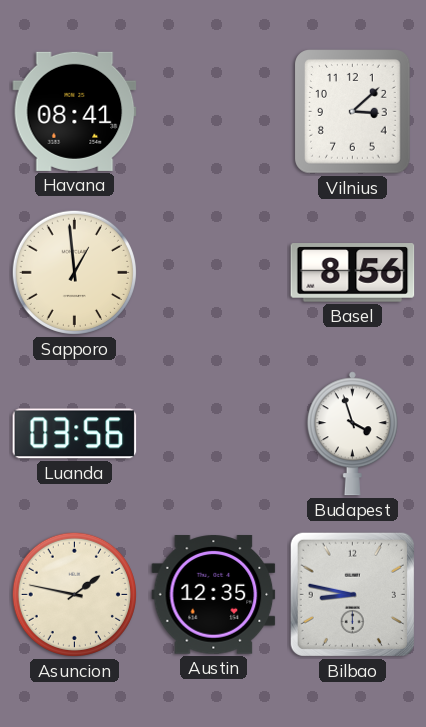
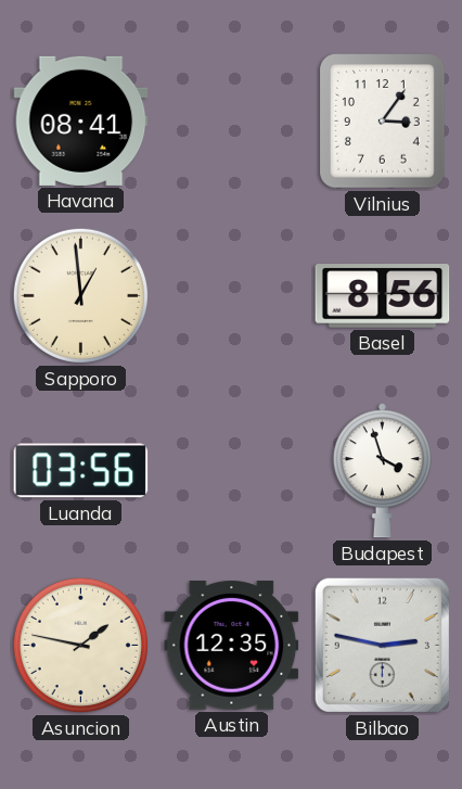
Vilnius: 3:08 -> 3:06 (383, 122)
Bilbao: 8:47 -> 2:47 (382, 645)
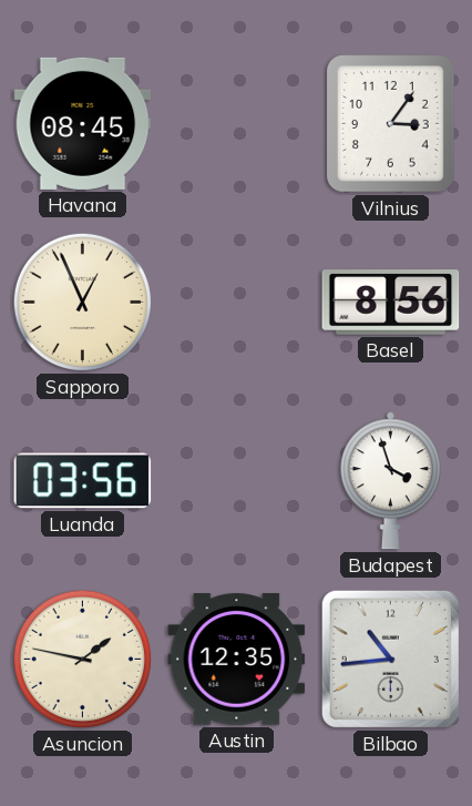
Havana: 08:41 -> 08:45 (83, 123)
Sapporo: 12:59 -> 12:56 (82, 302)
Bilbao: 2:47 -> 10:44 (390, 659)
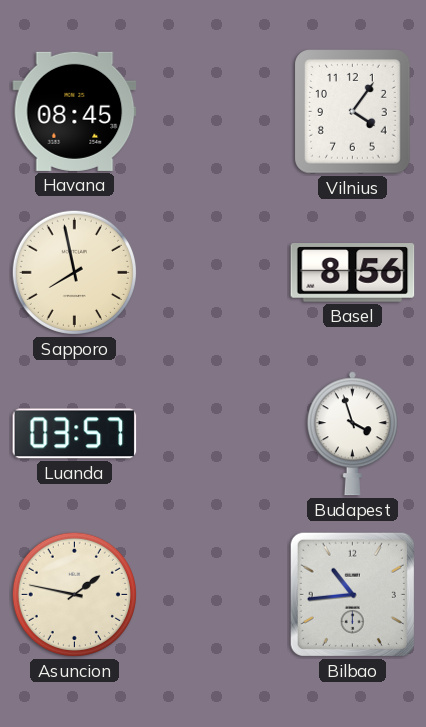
Vilnius: 3:06 -> 4:06 (353, 112)
Sapporo: 12:56 -> 7:58 (74, 272)
Luanda: 03:56 -> 03:57 (75, 434)
Austin: 12:35 -> none (237, 660)
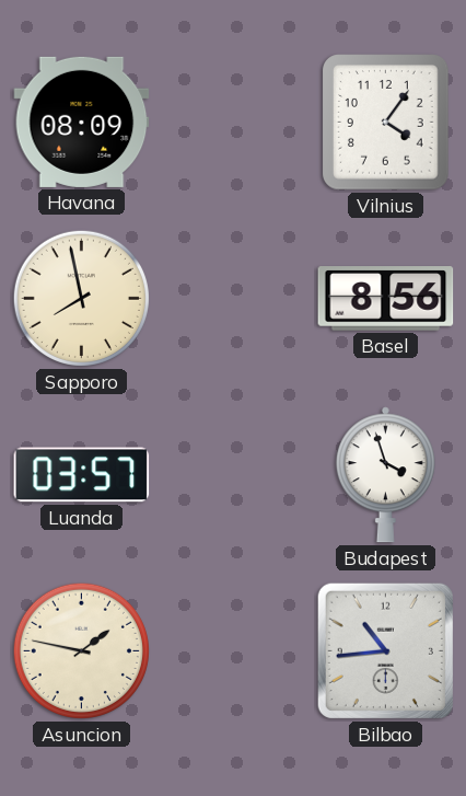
Havana: 08:45 -> 08:09 (82, 122)
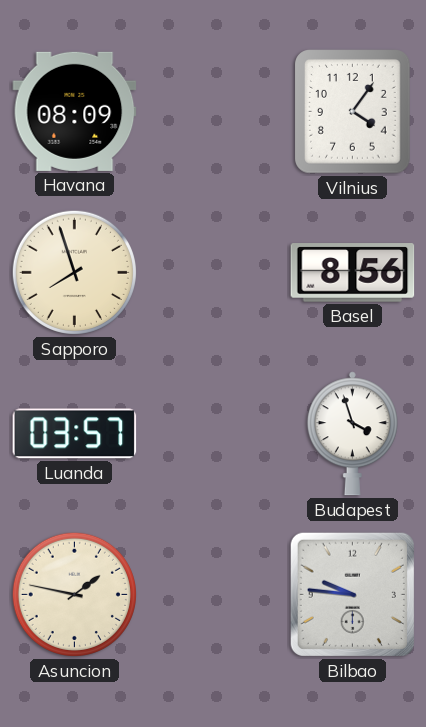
Sapporo: 7:58 -> 7:57 (74, 272)
Bilbao: 10:44 -> 9:46 (352, 594)
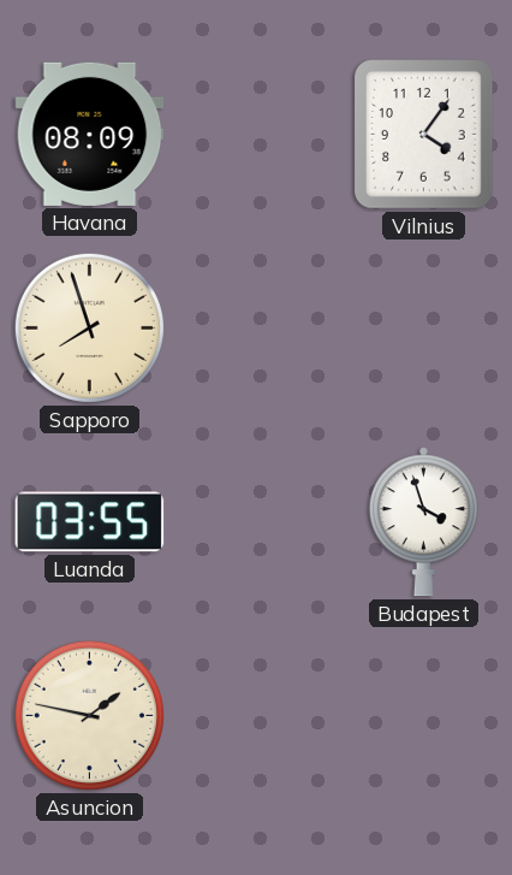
Basel: 8:56 -> none (353, 273)
Luanda: 03:57 -> 03:55 (90, 522)
Bilbao: 9:46 -> none (352, 594)
